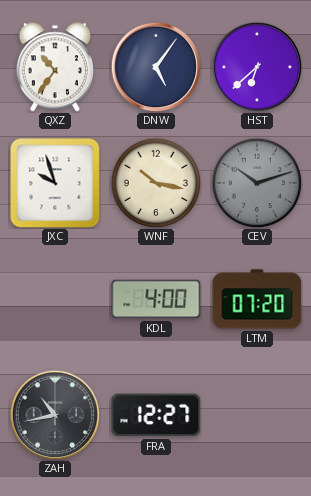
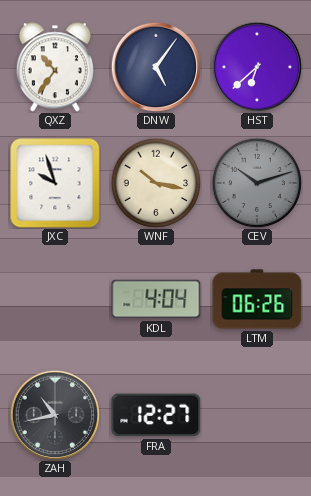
KDL: 4:00 -> 4:04 (156, 299)
LTM: 07:20 -> 06:26 (257, 299)
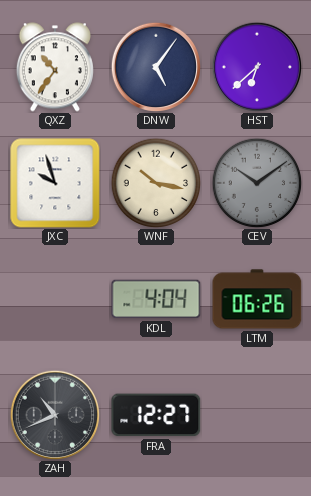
CEV: 10:12 -> 10:09 (257, 183)
ZAH: 10:43 -> 10:41 (55, 415)
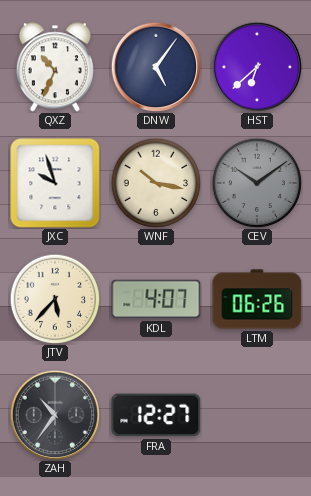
QXZ: 10:36 -> 10:34 (55, 67)
JTV: none -> 5:37 (55, 299)
KDL: 4:04 -> 4:07 (156, 299)
ZAH: 10:41 -> 10:36 (55, 415)
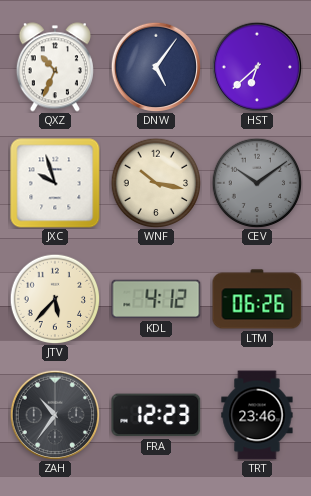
KDL: 4:07 -> 4:12 (156, 299)
FRA: 12:27 -> 12:23 (156, 415)
TRT: none -> 23:46 (257, 415)
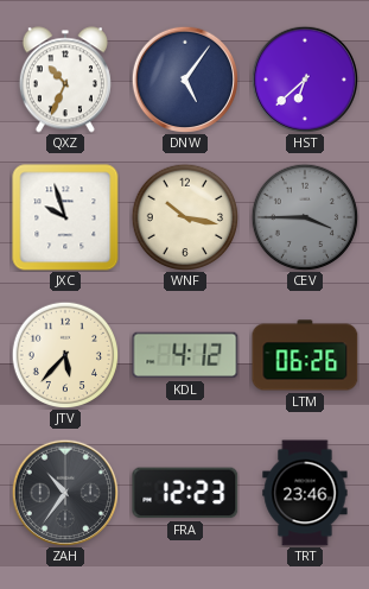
CEV: 10:09 -> 3:45 (305, 217)
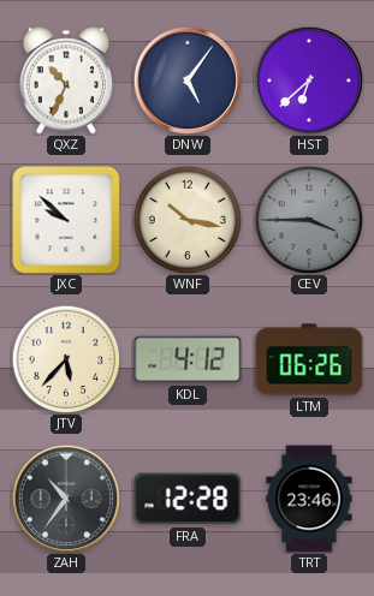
JXC: 9:57 -> 9:52 (66, 220)
FRA: 12:23 -> 12:28 (188, 499)
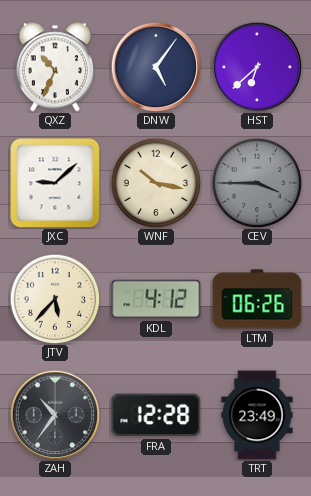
JXC: 9:52 -> 9:08 (55, 183)
TRT: 23:46 -> 23:49 (257, 415)
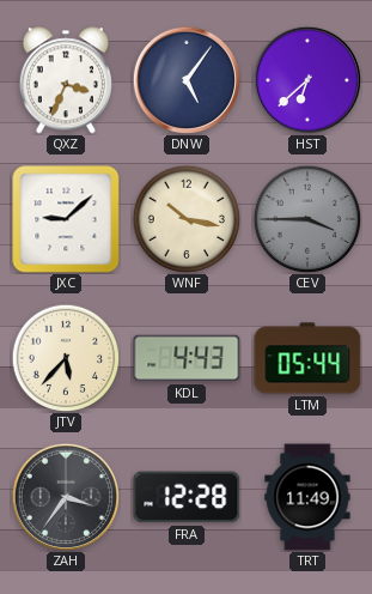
QXZ: 10:34 -> 3:34 (66, 80)
KDL: 4:12 -> 4:43 (187, 358)
LTM: 06:26 -> 05:44 (307, 358)
ZAH: 10:36 -> 3:36 (66, 497)
TRT: 23:49 -> 11:49 (307, 497)
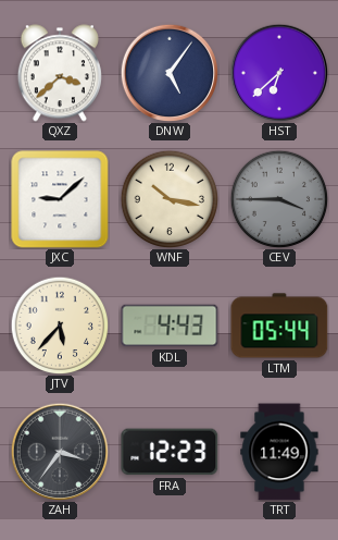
QXZ: 3:34 -> 3:38 (60, 73)
FRA: 12:28 -> 12:23 (170, 452)
